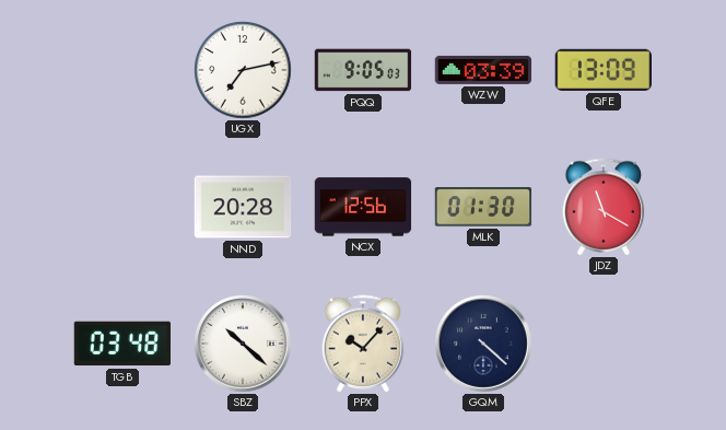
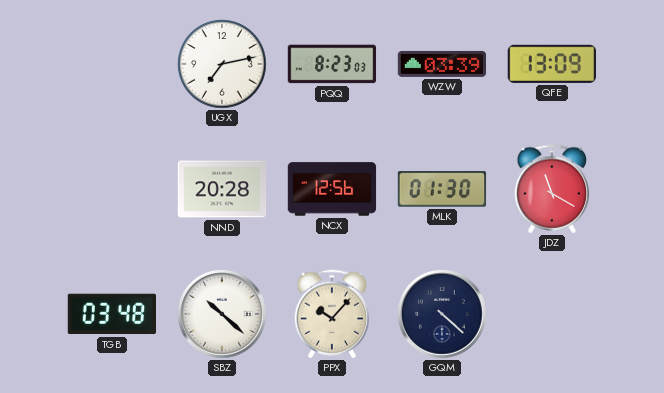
PQQ: 9:05 -> 8:23 (332, 64)
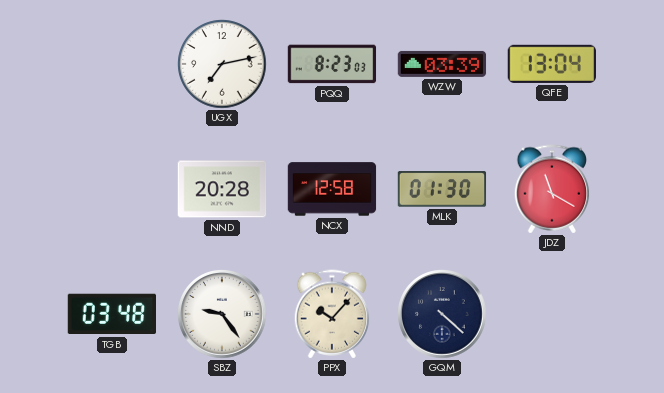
QFE: 13:09 -> 13:04 (551, 64)
NCX: 12:56 -> 12:58 (332, 189)
SBZ: 10:22 -> 9:24 (222, 314)
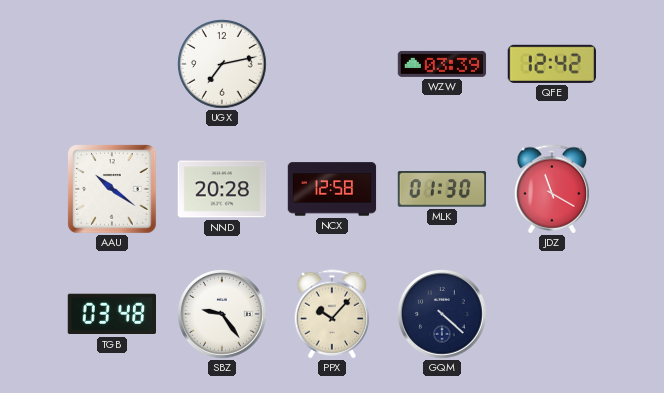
PQQ: 8:23 -> none (332, 64)
QFE: 13:04 -> 12:42 (551, 64)
AAU: none -> 10:21 (112, 189)
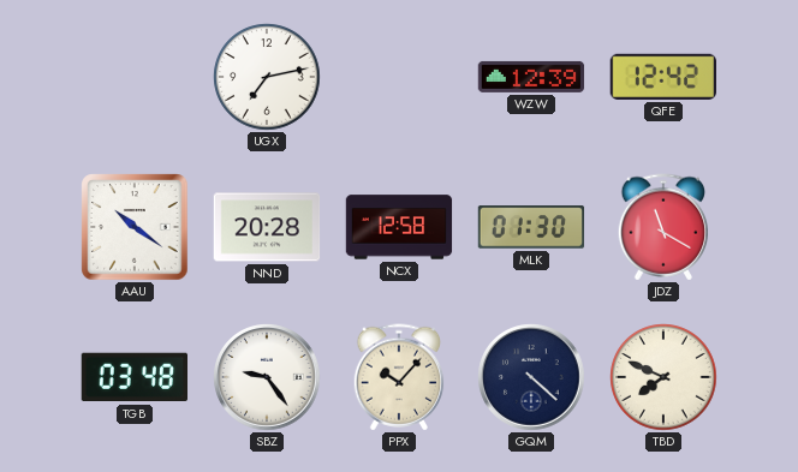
WZW: 03:39 -> 12:39 (531, 77)
TBD: none -> 7:49 (663, 377)
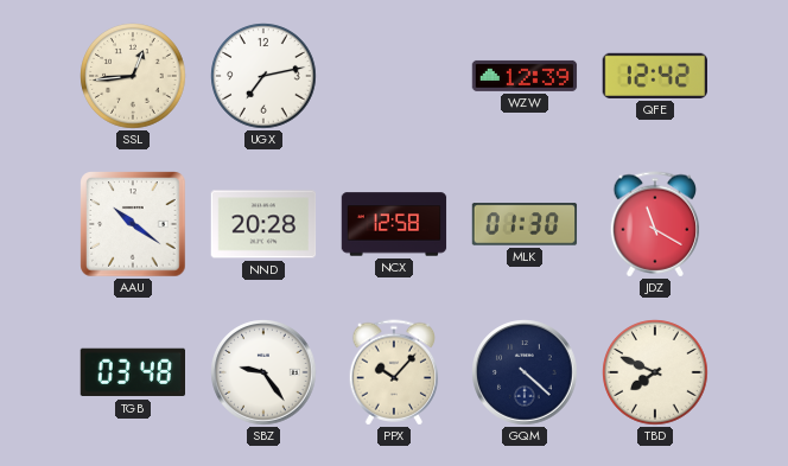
SSL: none -> 12:44 (133, 76)
